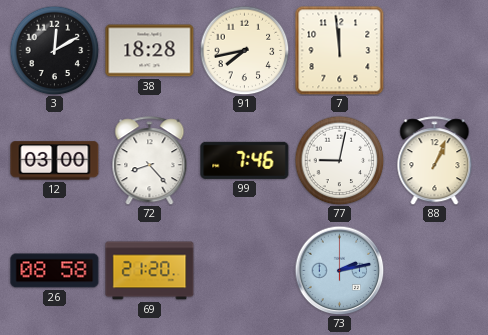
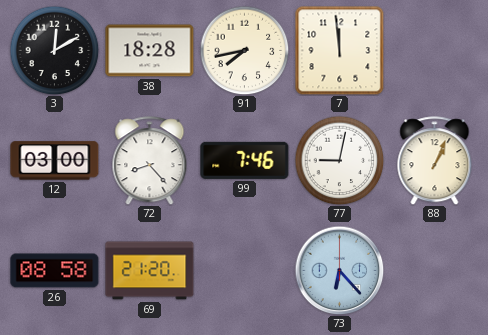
73: 2:13 -> 6:23 (339, 270)
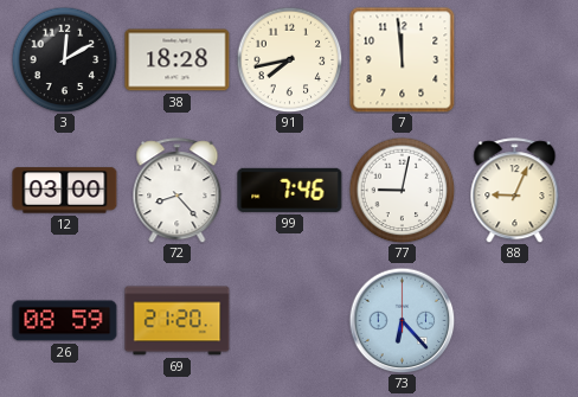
88: 1:04 -> 9:04 (515, 191)
26: 08:58 -> 08:59 (65, 321)
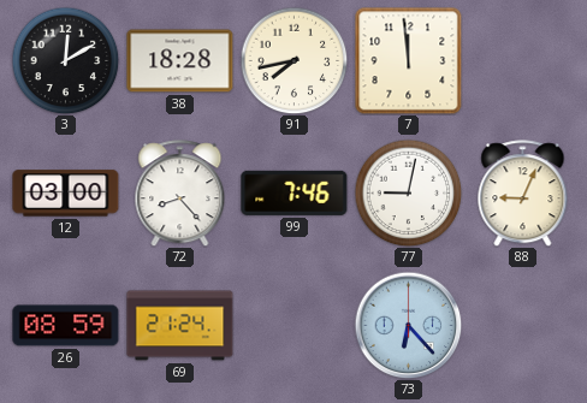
69: 21:20 -> 21:24 (180, 326)
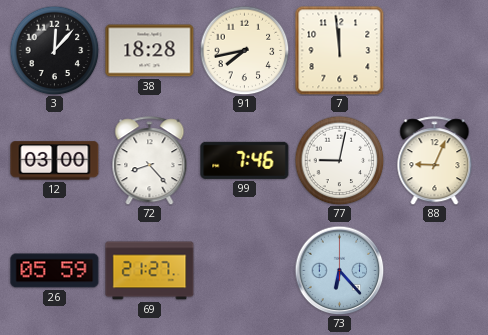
3: 12:10 -> 12:07 (54, 50)
26: 08:59 -> 05:59 (55, 271)
69: 21:24 -> 21:27 (150, 271)
